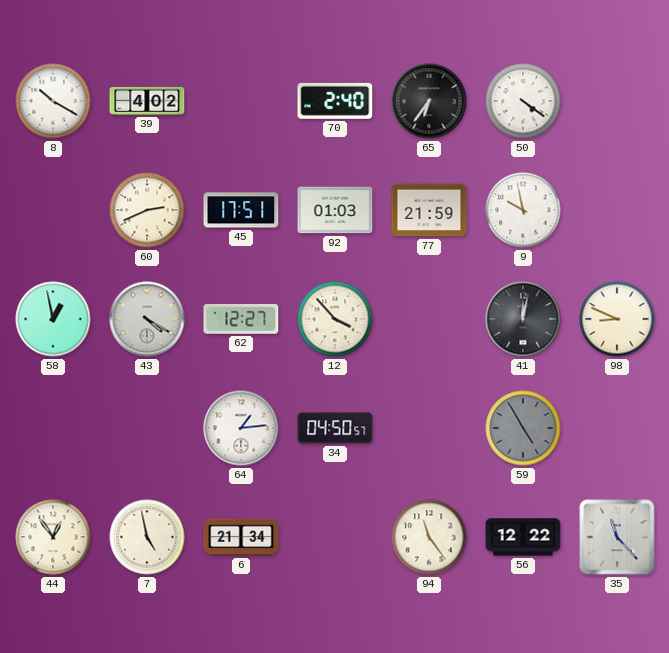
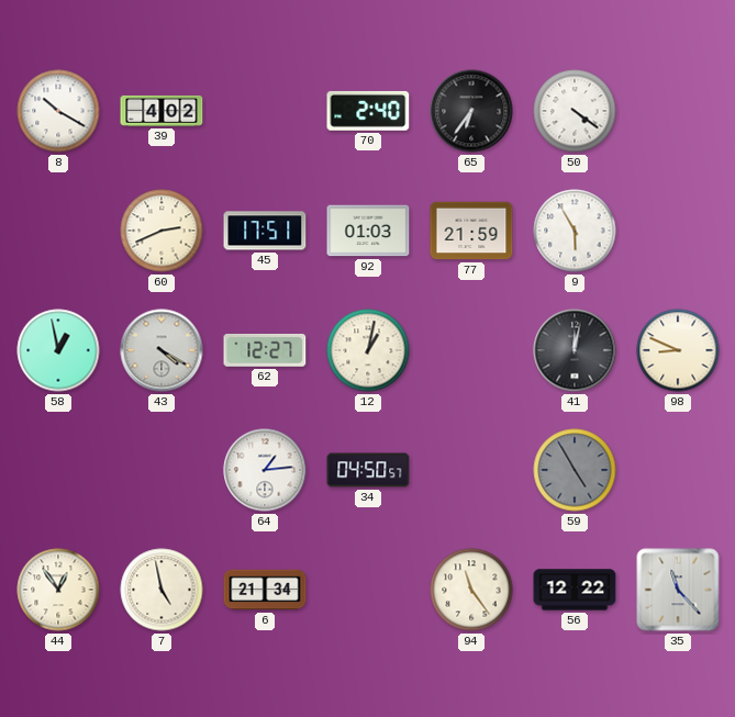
9: 9:58 -> 5:55 (575, 231)
12: 3:53 -> 1:02 (368, 350)
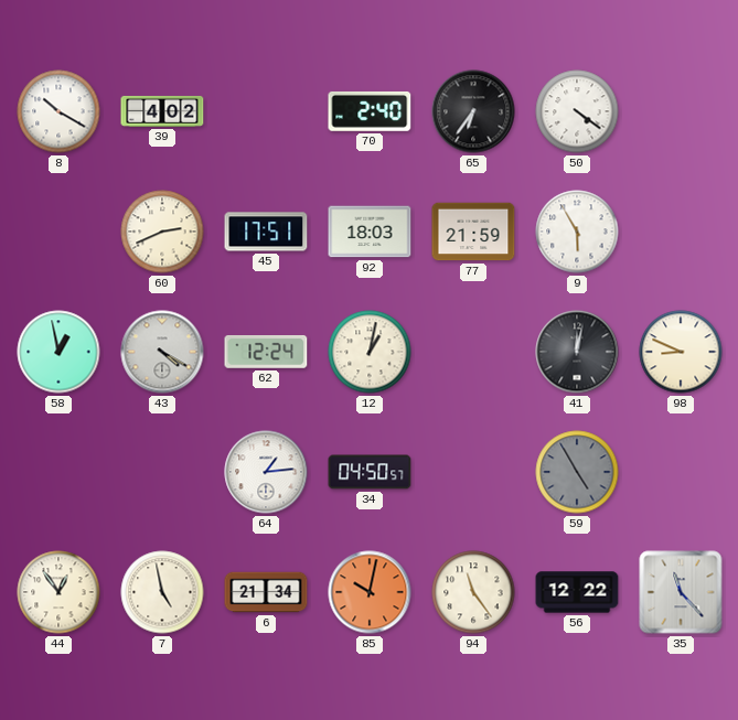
92: 01:03 -> 18:03 (370, 232)
62: 12:27 -> 12:24 (266, 352)
85: none -> 10:02 (370, 592)
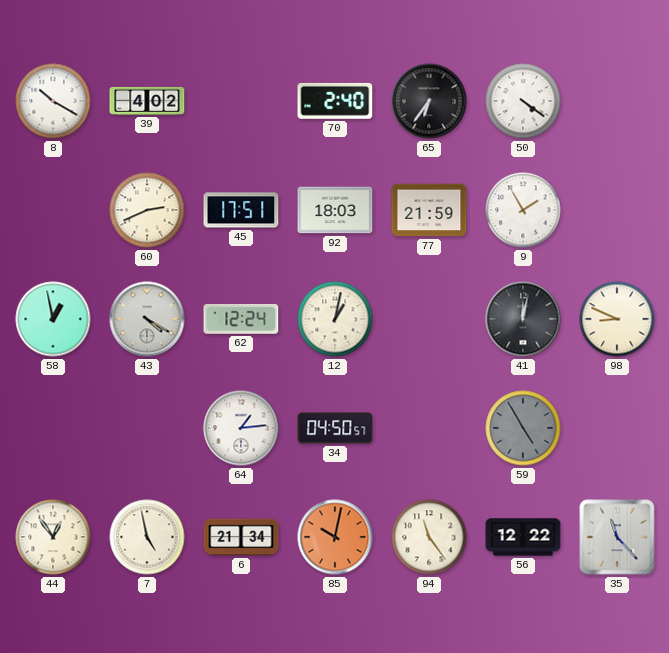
9: 5:55 -> 1:55 (523, 210)
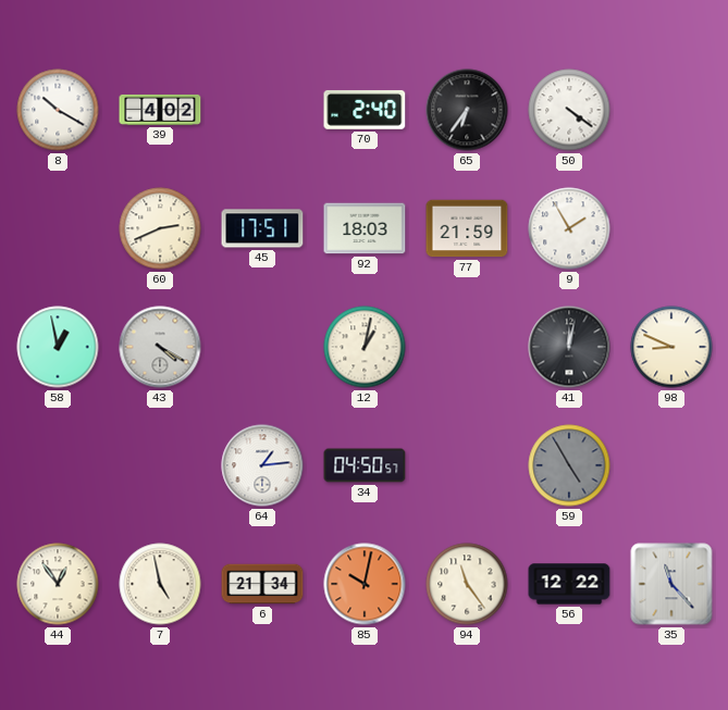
62: 12:24 -> none (241, 319)
